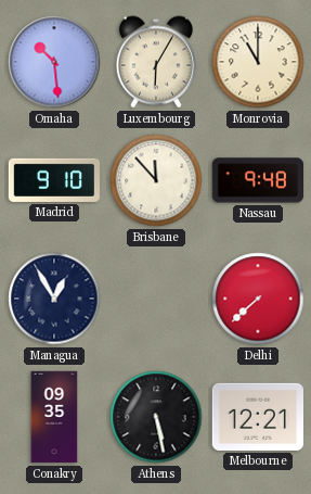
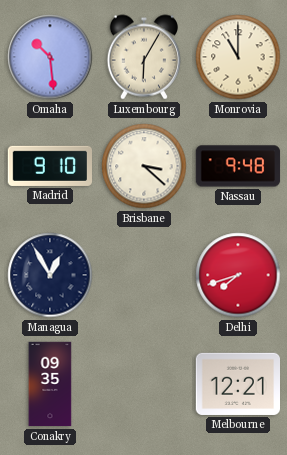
Brisbane: 11:53 -> 3:22 (144, 166)
Delhi: 7:38 -> 7:42 (238, 275)
Athens: 5:28 -> none (156, 417)
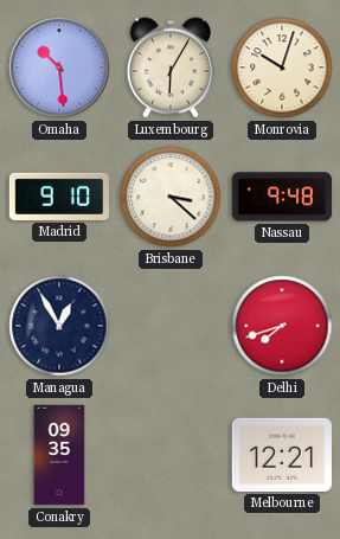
Monrovia: 11:00 -> 10:03 (282, 68)
